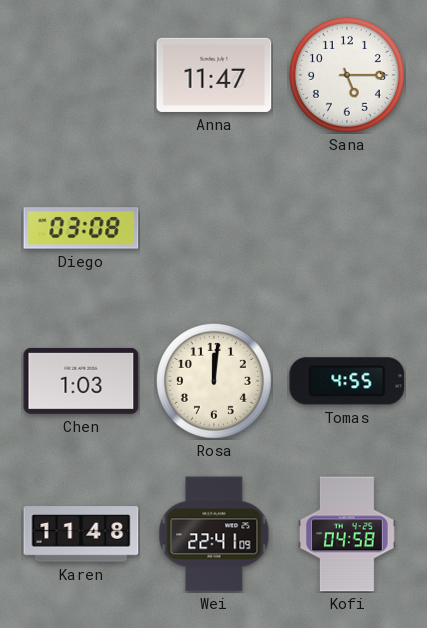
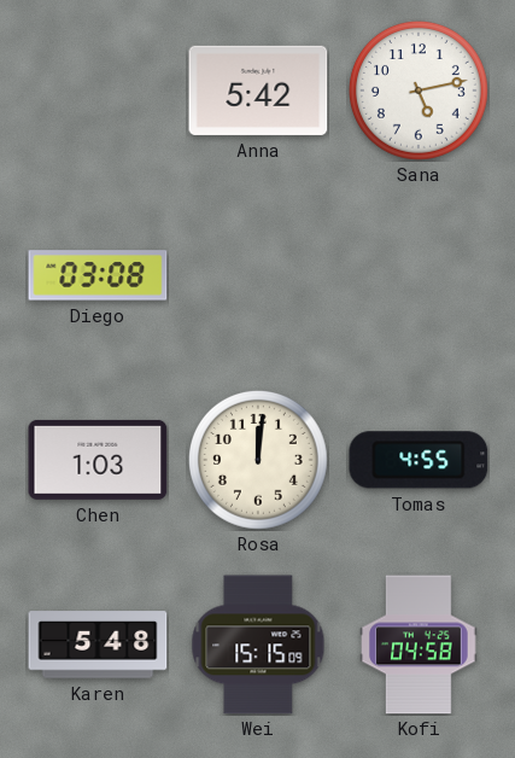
Anna: 11:47 -> 5:42 (258, 91)
Sana: 5:15 -> 5:13 (419, 91)
Karen: 11:48 -> 5:48 (98, 645)
Wei: 22:41 -> 15:15 (258, 645)
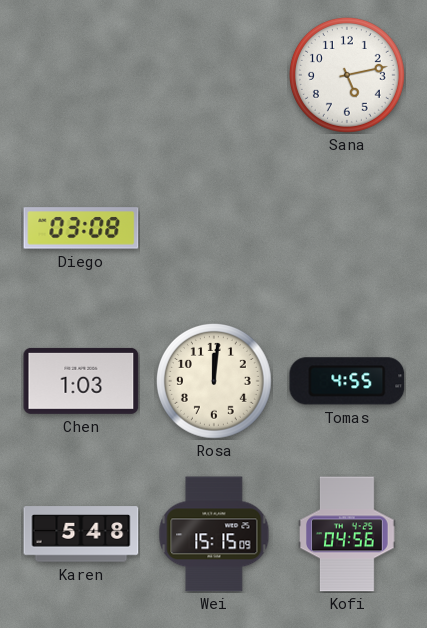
Anna: 5:42 -> none (258, 91)
Kofi: 04:58 -> 04:56 (347, 534)
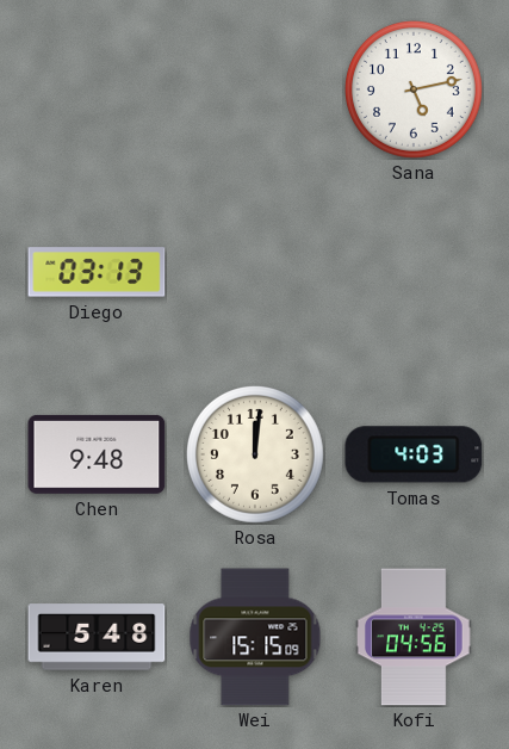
Diego: 03:08 -> 03:13 (97, 272)
Chen: 1:03 -> 9:48 (97, 454)
Tomas: 4:55 -> 4:03 (414, 454)
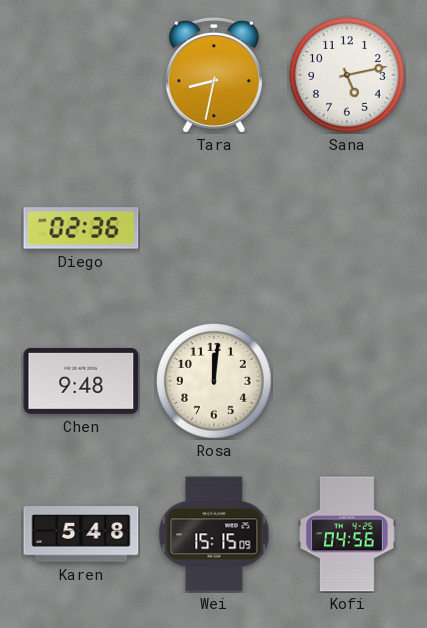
Tara: none -> 8:32 (214, 76)
Diego: 03:13 -> 02:36 (81, 228)
Tomas: 4:03 -> none (414, 454)
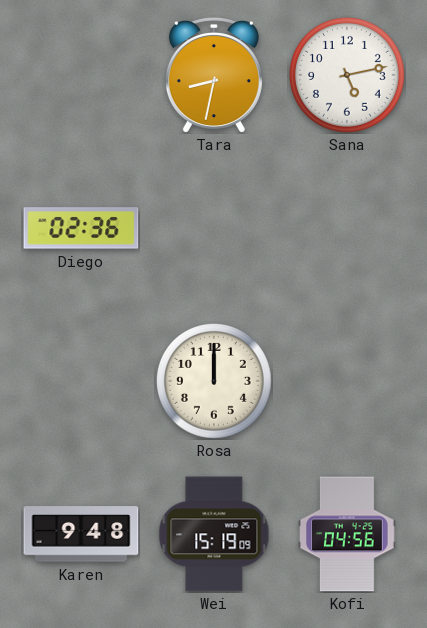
Chen: 9:48 -> none (81, 381)
Rosa: 12:01 -> 12:00 (214, 381)
Karen: 5:48 -> 9:48 (81, 534)
Wei: 15:15 -> 15:19 (214, 534)
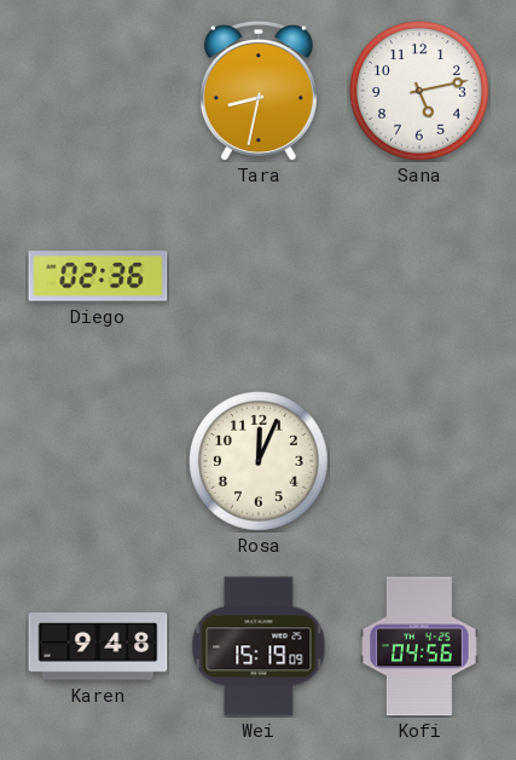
Rosa: 12:00 -> 12:04 (259, 461)
